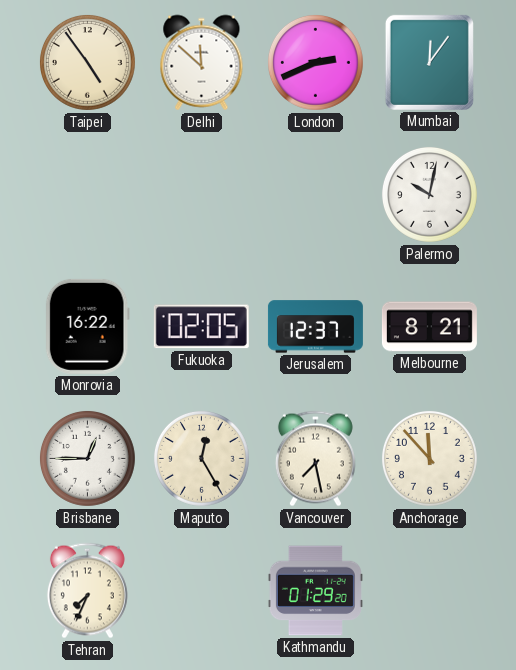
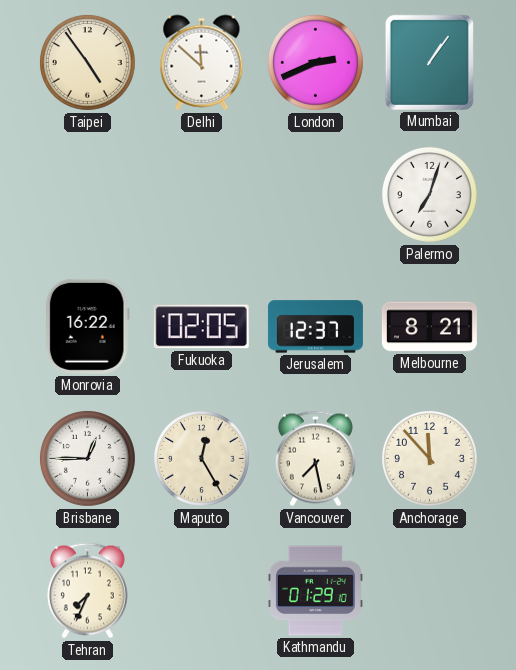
Mumbai: 12:06 -> 1:06 (429, 62)
Palermo: 10:02 -> 7:03 (429, 194)
Kathmandu: 01:29:20 -> 01:29:10 (315, 591)
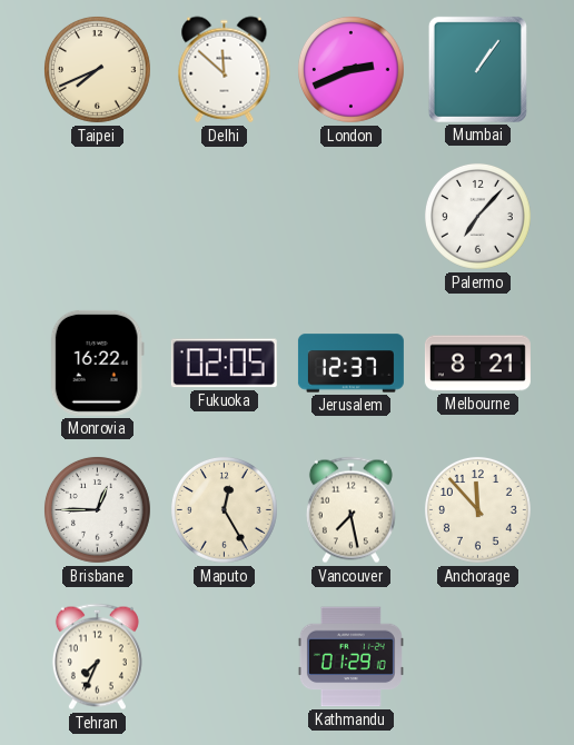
Taipei: 4:54 -> 7:41 (97, 69)
Palermo: 7:03 -> 7:07 (477, 216)
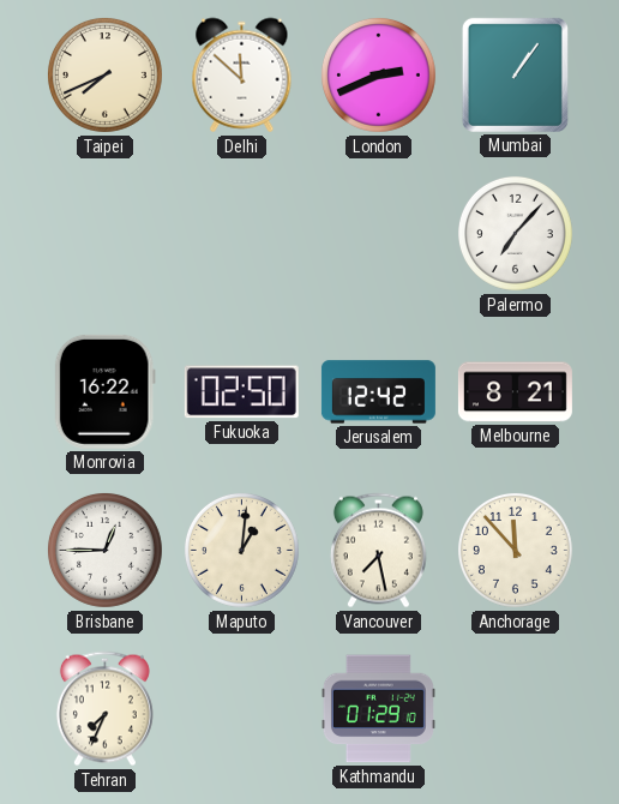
Fukuoka: 02:05 -> 02:50 (241, 392)
Jerusalem: 12:37 -> 12:42 (378, 392)
Maputo: 12:25 -> 1:01 (241, 550)
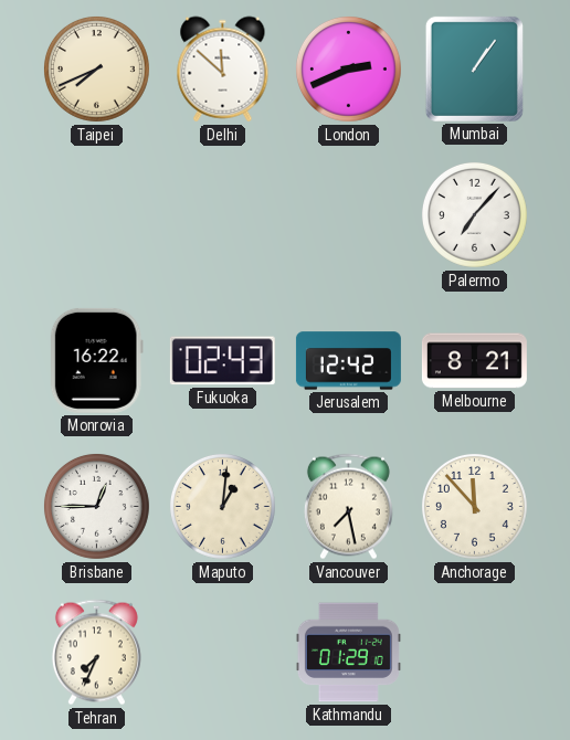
Fukuoka: 02:50 -> 02:43 (222, 361)
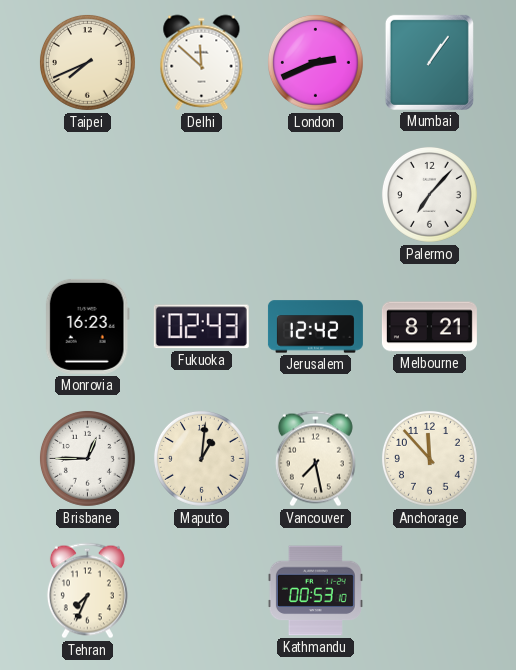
Monrovia: 16:22 -> 16:23 (87, 326)
Kathmandu: 01:29 -> 00:53 (315, 591)
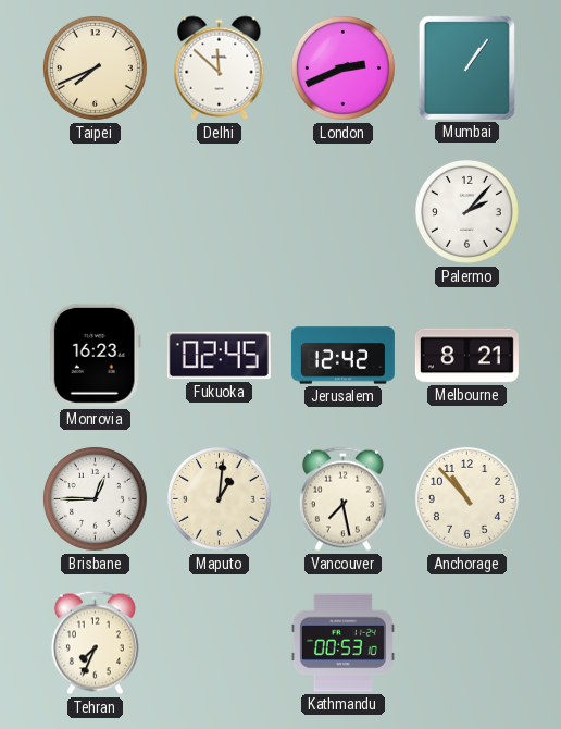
Palermo: 7:07 -> 2:07 (466, 211)
Fukuoka: 02:43 -> 02:45 (219, 356)
Anchorage: 11:53 -> 10:53 (466, 498)
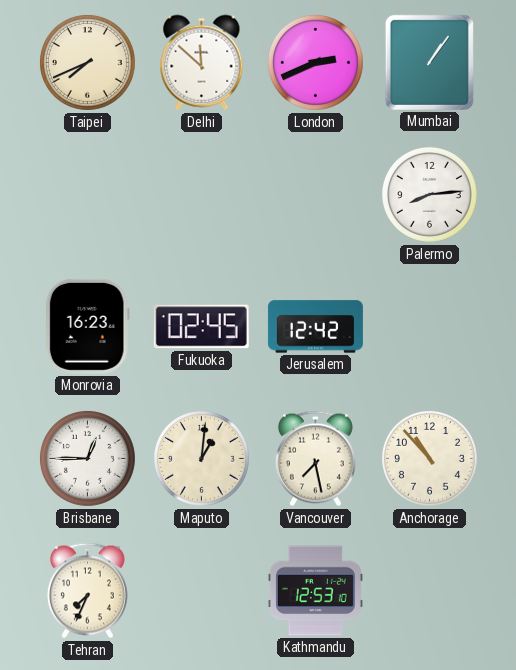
Palermo: 2:07 -> 8:14 (429, 194)
Melbourne: 8:21 -> none (466, 356)
Kathmandu: 00:53 -> 12:53 (315, 591)
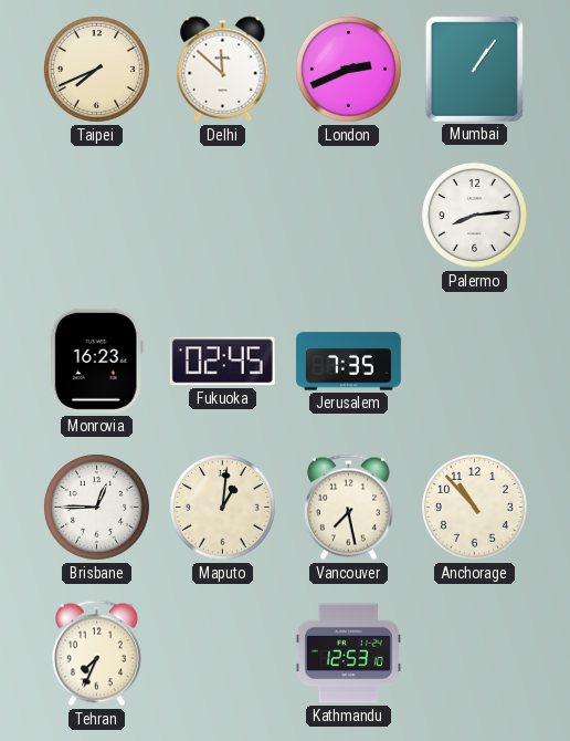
Jerusalem: 12:42 -> 7:35 (348, 362)
